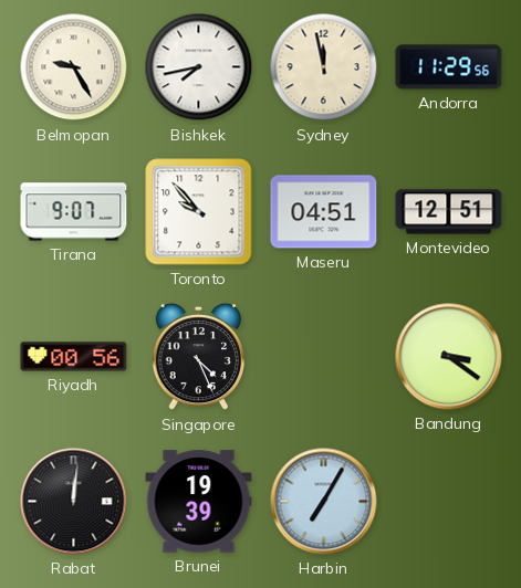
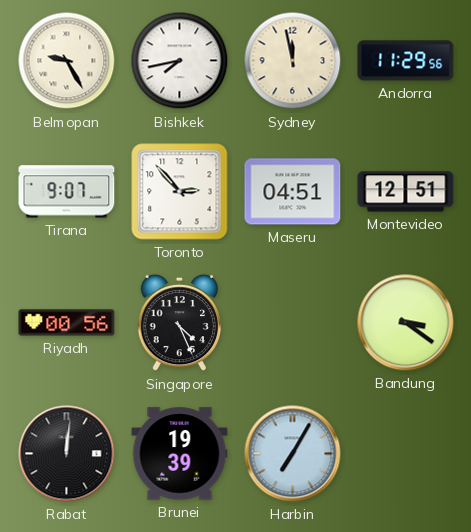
Toronto: 9:53 -> 2:53 (180, 192)
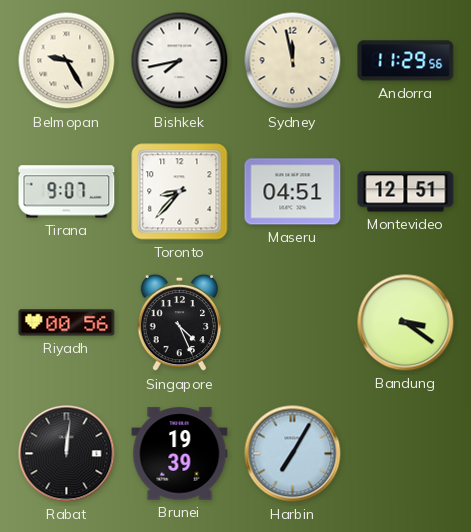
Toronto: 2:53 -> 8:37 (180, 192)
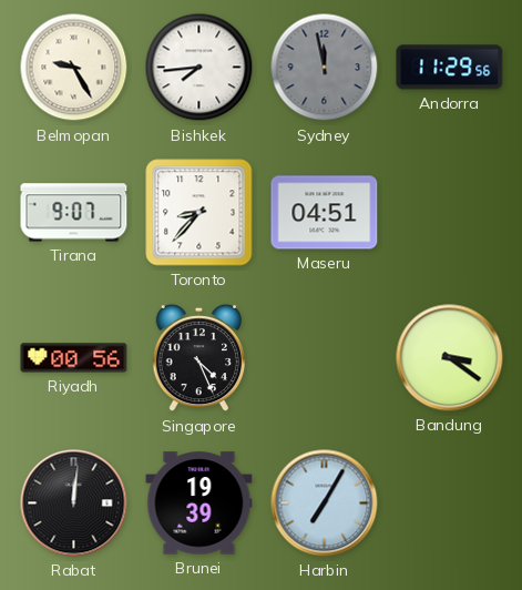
Bishkek: 7:43 -> 7:44 (199, 68)
Sydney dial: cream -> grey (325, 68)
Montevideo: 12:51 -> none (406, 192)
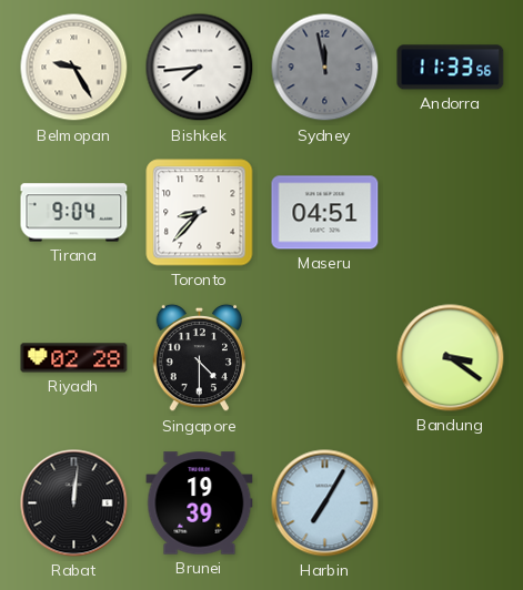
Andorra: 11:29 -> 11:33 (451, 68)
Tirana: 9:07 -> 9:04 (74, 213)
Riyadh: 00:56 -> 02:28 (74, 358)
Singapore: 4:26 -> 4:30 (200, 358)
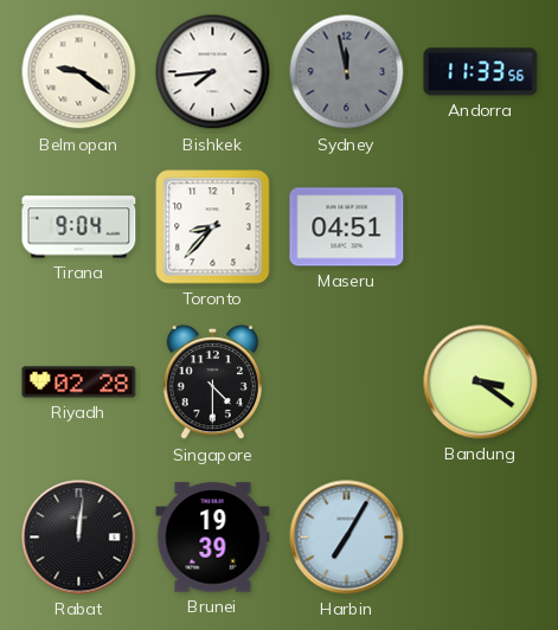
Belmopan: 9:25 -> 9:21 (79, 72)
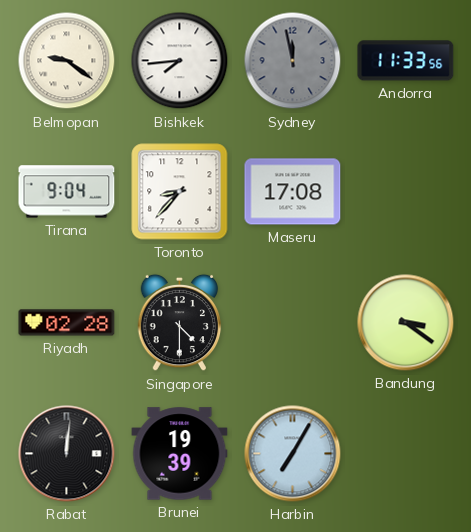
Maseru: 04:51 -> 17:08 (293, 192)
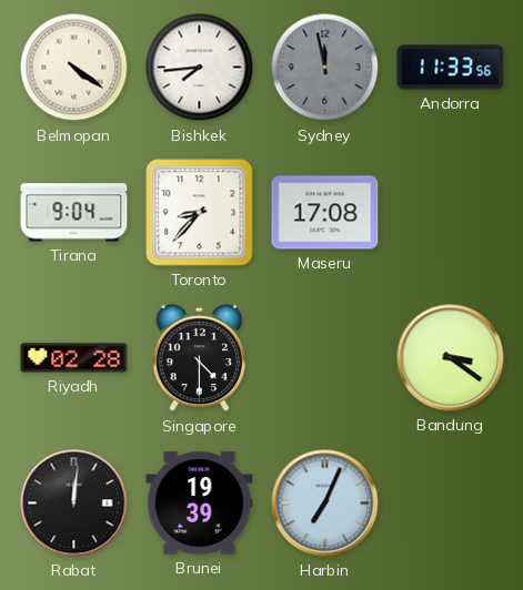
Belmopan: 9:21 -> 4:21 (74, 68)
Harbin: 7:05 -> 7:04 (325, 503)
